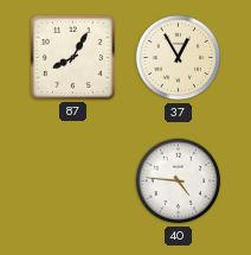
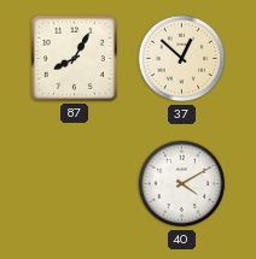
37: 12:55 -> 12:52 (182, 59)
40: 4:46 -> 4:10 (182, 184)
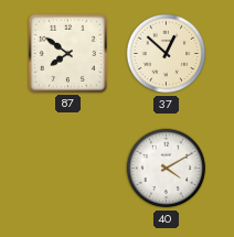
87: 8:05 -> 7:51 (67, 53)
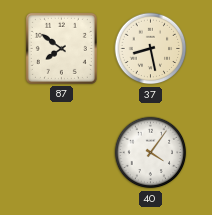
37: 12:52 -> 8:28 (151, 49)
40: 4:10 -> 4:06 (151, 153)
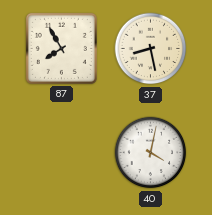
87: 7:51 -> 7:55 (61, 48)
40: 4:06 -> 4:02 (151, 153)
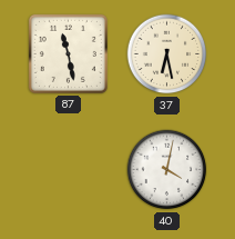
87: 7:55 -> 11:28 (68, 53)
37: 8:28 -> 6:28 (167, 54)
